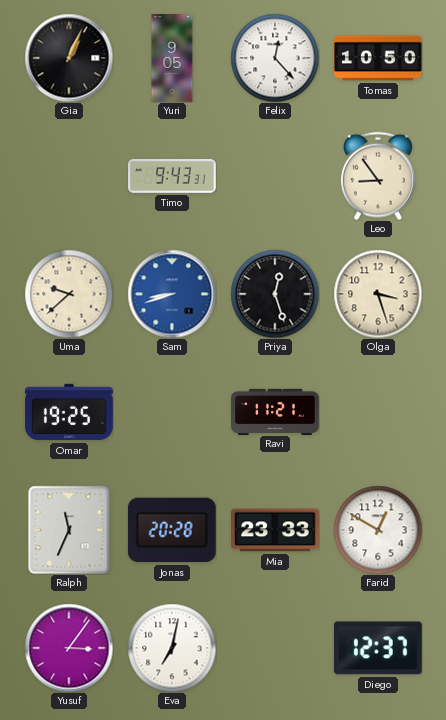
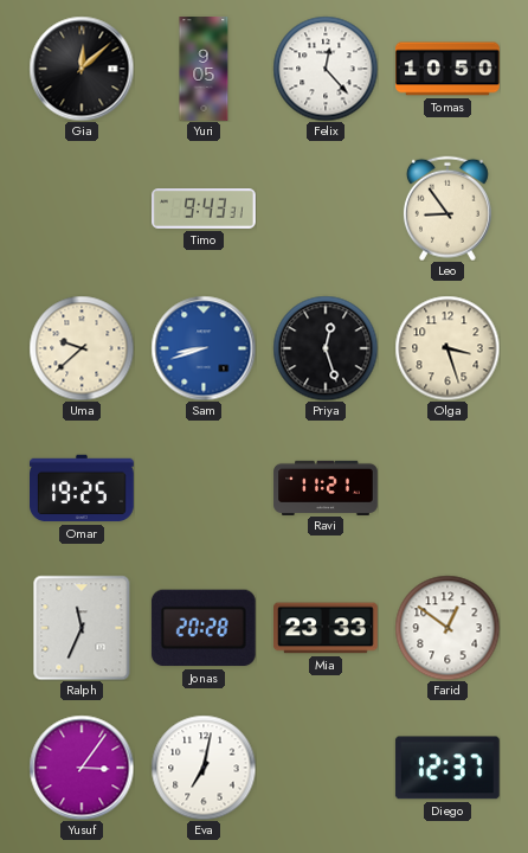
Gia: 1:04 -> 12:08 (82, 69)
Farid: 12:50 -> 12:51 (447, 628)
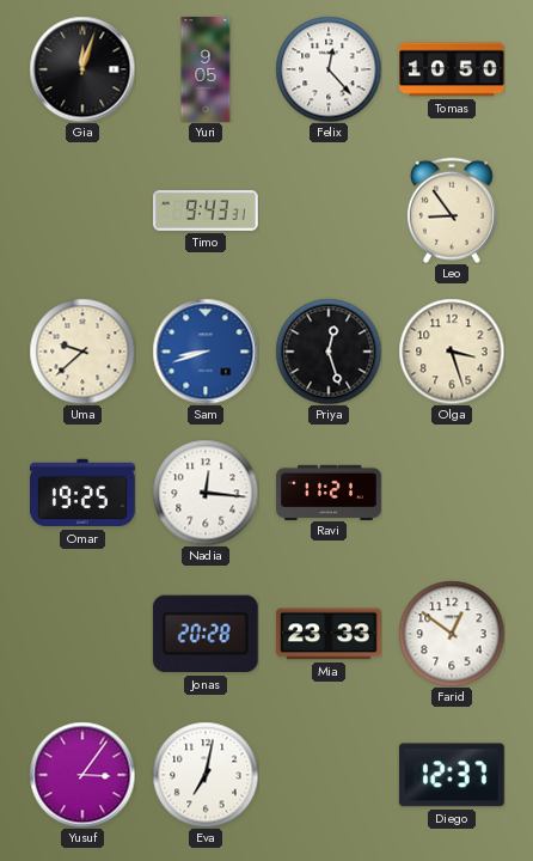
Gia: 12:08 -> 12:03 (82, 69)
Nadia: none -> 12:16 (206, 493)
Ralph: 11:34 -> none (82, 628)
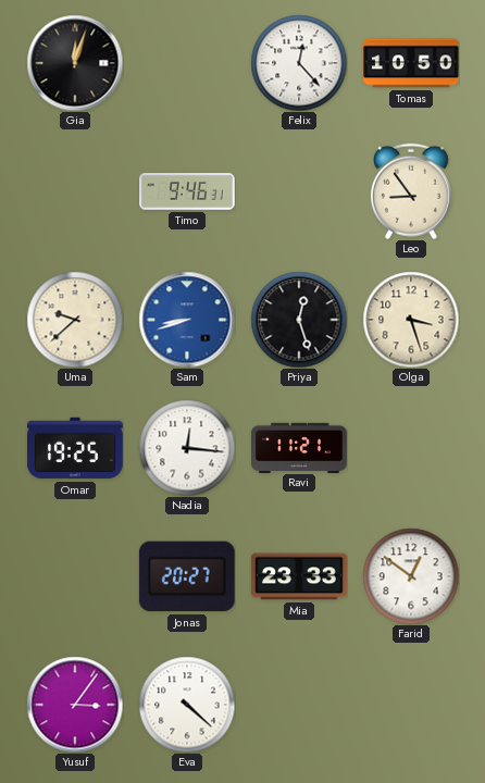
Yuri: 9:05 -> none (206, 69)
Timo: 9:43 -> 9:46 (187, 192)
Jonas: 20:28 -> 20:27 (187, 576)
Eva: 7:02 -> 4:22 (187, 705)
Diego: 12:37 -> none (452, 775)
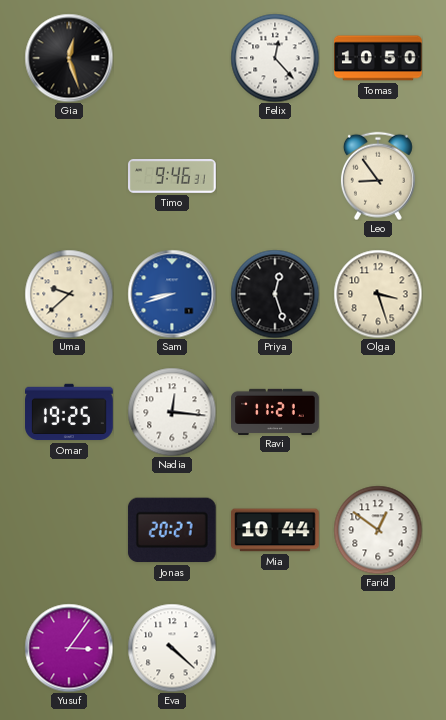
Gia: 12:03 -> 12:27 (69, 58)
Mia: 23:33 -> 10:44 (276, 530)
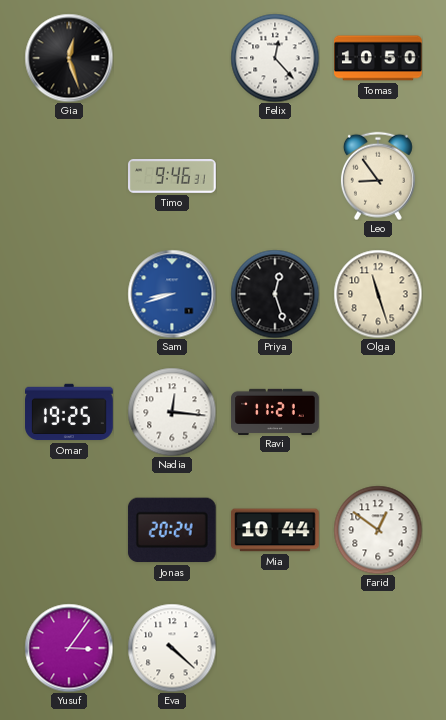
Uma: 9:38 -> none (69, 294)
Olga: 3:27 -> 11:27 (378, 294)
Jonas: 20:27 -> 20:24 (172, 530)
